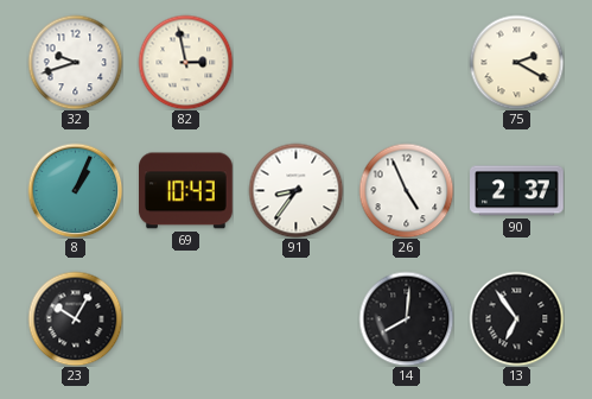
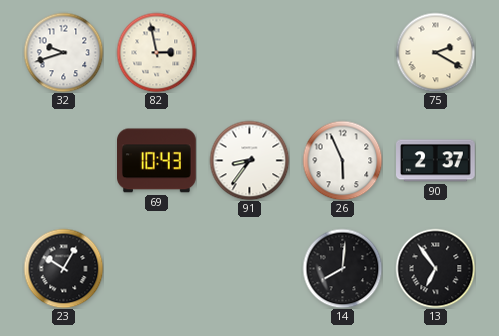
8: 1:04 -> none (75, 190)
26: 4:56 -> 5:56 (342, 160)
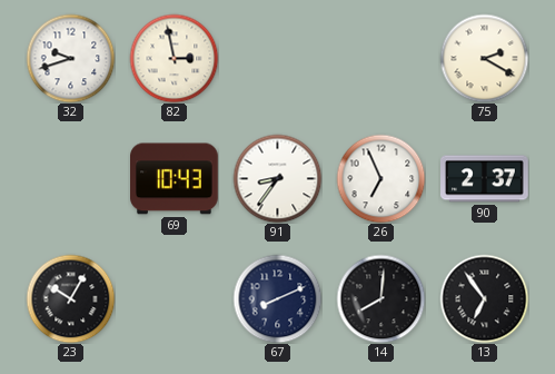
26: 5:56 -> 6:56 (380, 178)
67: none -> 8:11 (277, 298)
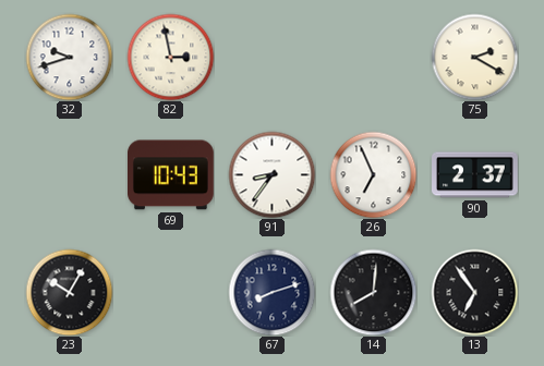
67: 8:11 -> 8:12 (271, 292)
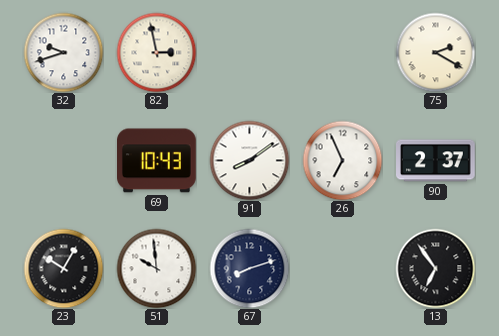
91: 8:36 -> 8:09 (249, 160)
51: none -> 9:59 (156, 268)
14: 8:01 -> none (373, 292)
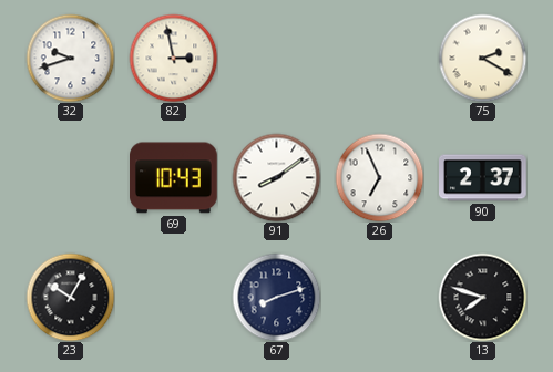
51: 9:59 -> none (156, 268)
13: 6:54 -> 7:48 (482, 297)
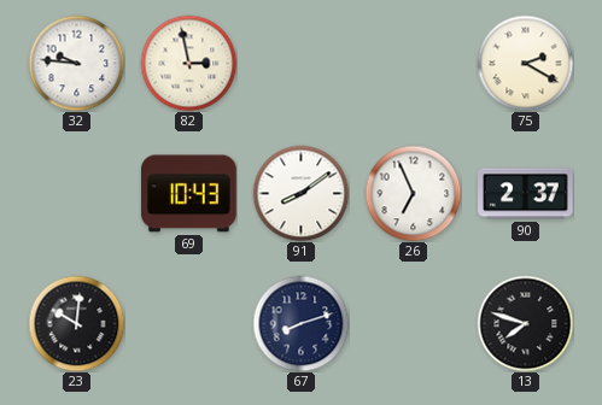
32: 9:42 -> 9:46 (76, 63)
23: 10:05 -> 10:01 (76, 323)
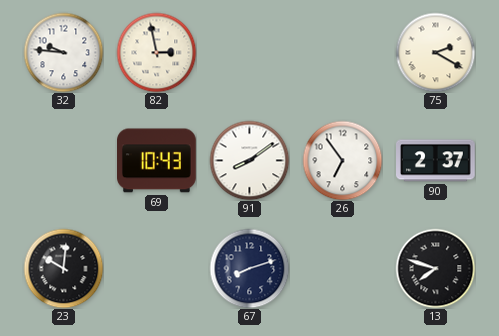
26: 6:56 -> 6:54 (342, 160)
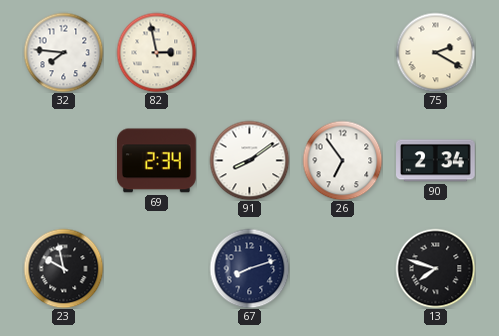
32: 9:46 -> 7:46 (63, 52)
69: 10:43 -> 2:34 (157, 161)
90: 2:37 -> 2:34 (436, 161)
23: 10:01 -> 9:58 (63, 268)
